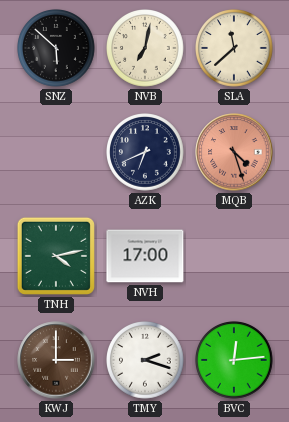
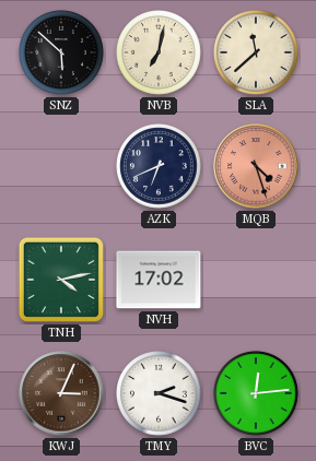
NVH: 17:00 -> 17:02 (159, 280)
KWJ: 3:00 -> 3:04 (61, 393)
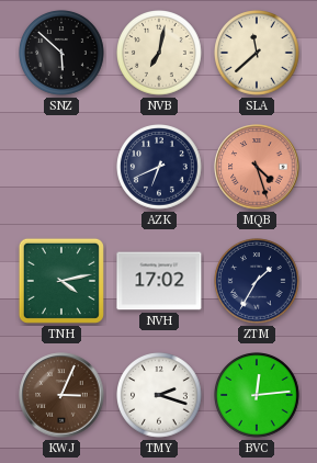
ZTM: none -> 1:35 (258, 282)
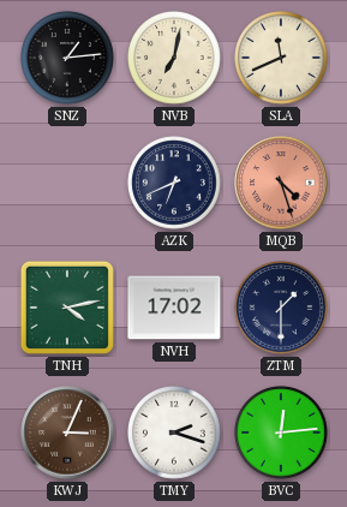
SNZ: 5:52 -> 1:14 (68, 59)
SLA: 11:38 -> 11:41 (282, 59)
ZTM: 1:35 -> 1:30 (282, 309)
